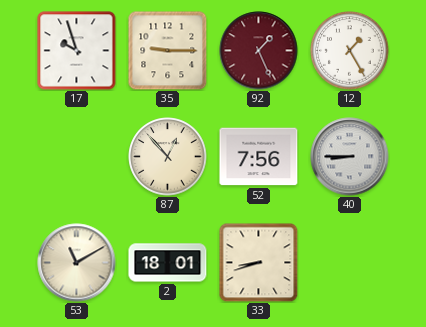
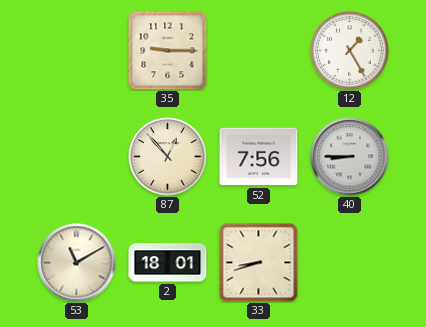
17: 9:57 -> none (77, 51)
92: 1:26 -> none (259, 51)
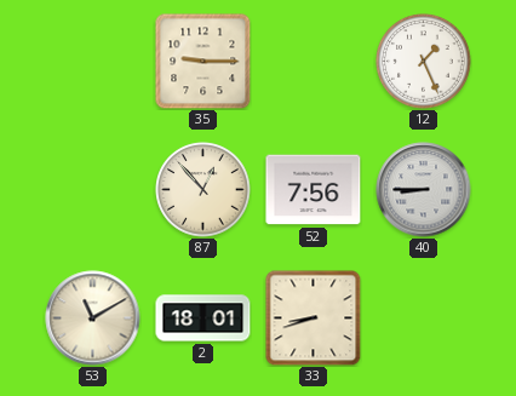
12: 1:25 -> 1:26 (424, 62)
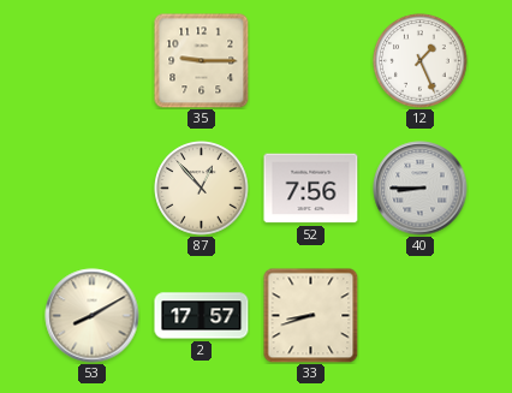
53: 11:10 -> 8:10 (93, 316)
2: 18:01 -> 17:57 (202, 316)
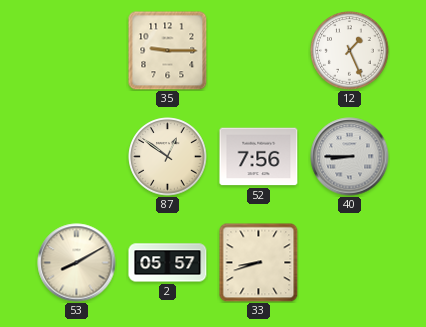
87: 12:53 -> 12:51 (168, 157)
2: 17:57 -> 05:57 (168, 263)
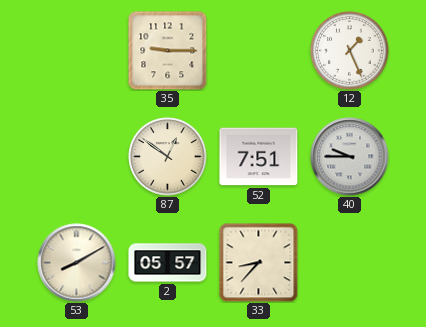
52: 7:56 -> 7:51 (259, 157)
40: 8:45 -> 9:45 (350, 157)
33: 8:42 -> 8:37 (259, 263)
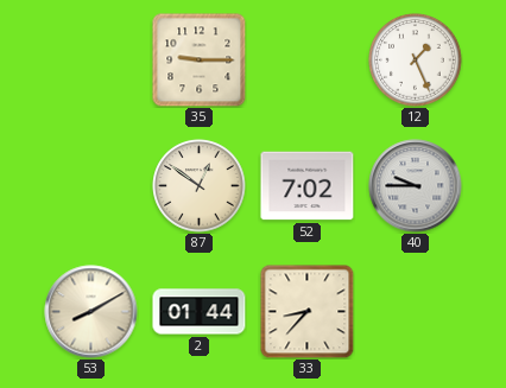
52: 7:51 -> 7:02 (308, 186)
2: 05:57 -> 01:44 (200, 312)
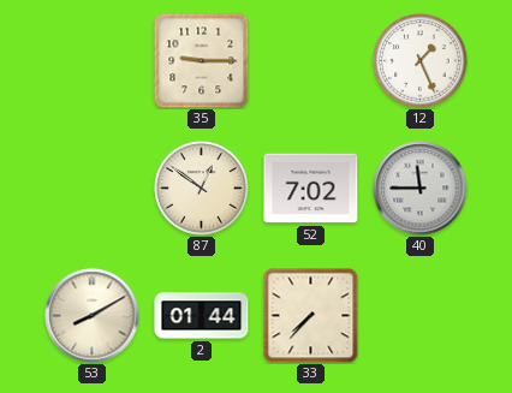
40: 9:45 -> 11:45 (421, 189)
33: 8:37 -> 7:37 (311, 316)
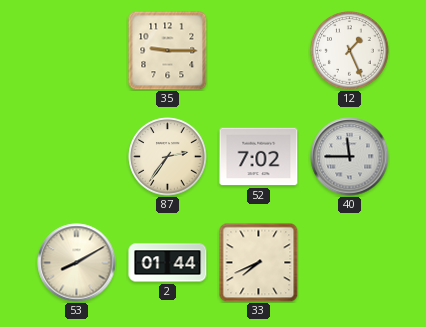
87: 12:51 -> 2:36 (168, 157)
33: 7:37 -> 7:41 (259, 263)
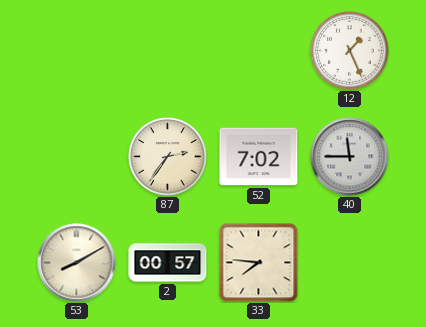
35: 9:15 -> none (168, 51)
2: 01:44 -> 00:57 (168, 263)
33: 7:41 -> 7:46 (259, 263)
